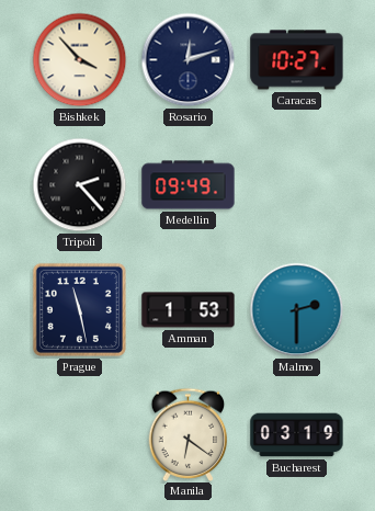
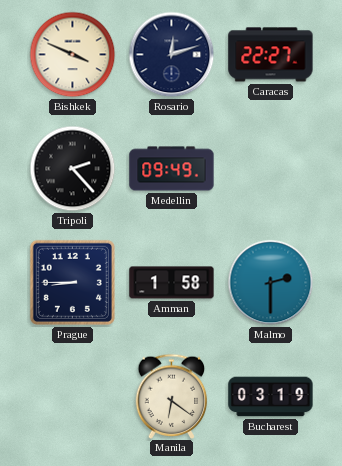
Bishkek: 3:53 -> 3:49 (73, 55)
Caracas: 10:27 -> 22:27 (271, 55)
Prague: 11:28 -> 8:45 (72, 282)
Amman: 1:53 -> 1:58 (172, 283)
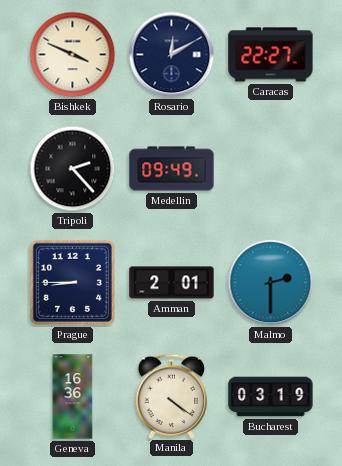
Rosario: 12:12 -> 12:10 (172, 55)
Amman: 1:58 -> 2:01 (172, 283)
Geneva: none -> 16:36 (73, 397)
Manila: 6:21 -> 4:21 (172, 396)
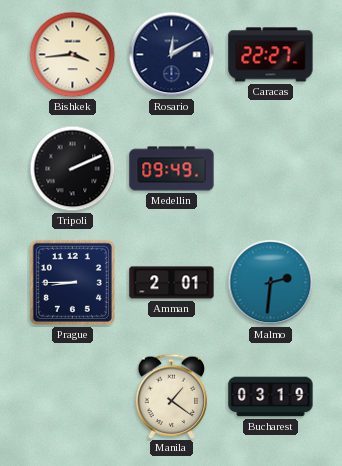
Bishkek: 3:49 -> 3:44 (73, 55)
Tripoli: 2:23 -> 2:11 (73, 169)
Malmo: 2:30 -> 2:31 (271, 283)
Geneva: 16:36 -> none (73, 397)
Manila: 4:21 -> 1:21 (172, 396)
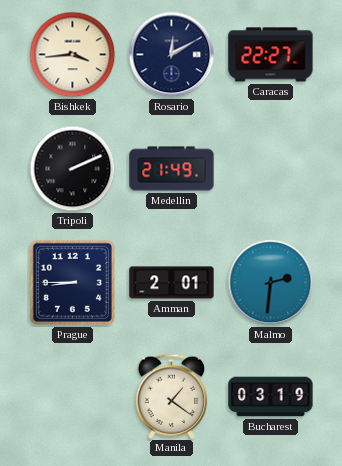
Medellin: 09:49 -> 21:49 (172, 169)
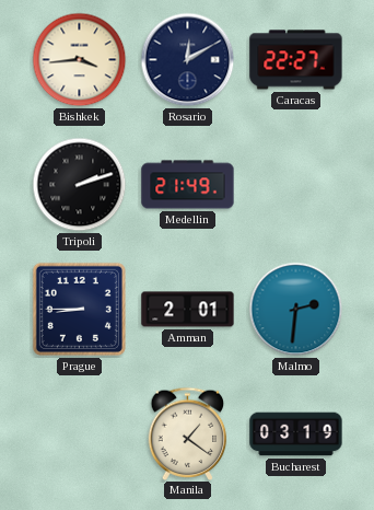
Tripoli: 2:11 -> 2:12 (80, 185)
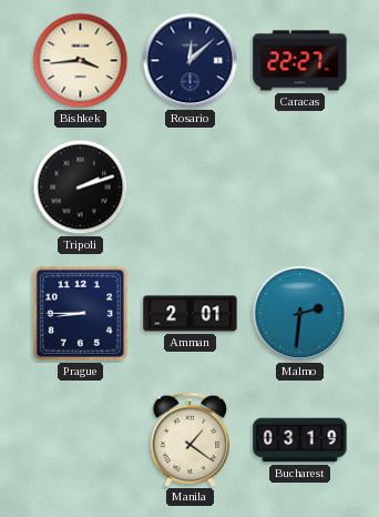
Rosario: 12:10 -> 12:08 (191, 61)
Medellin: 21:49 -> none (188, 185)
